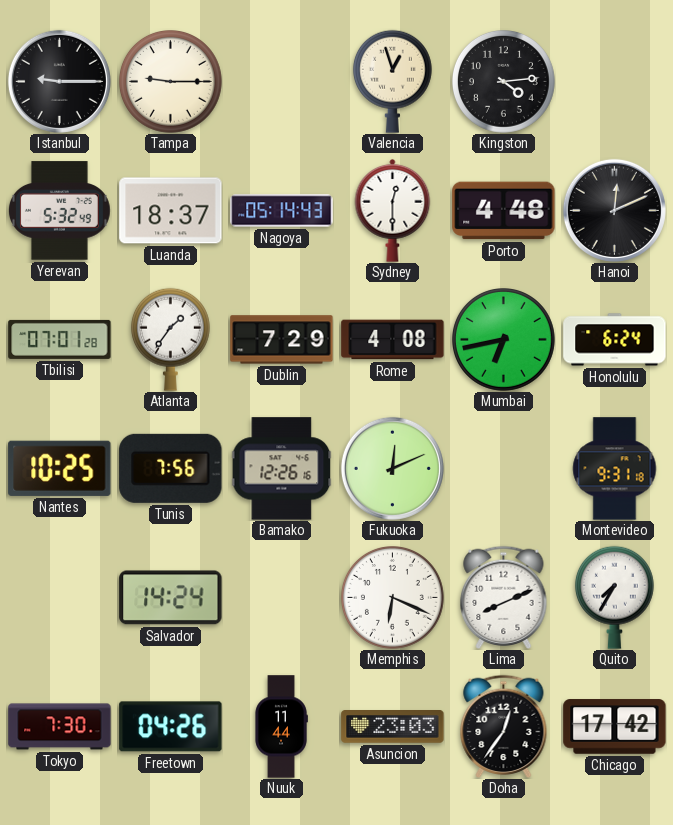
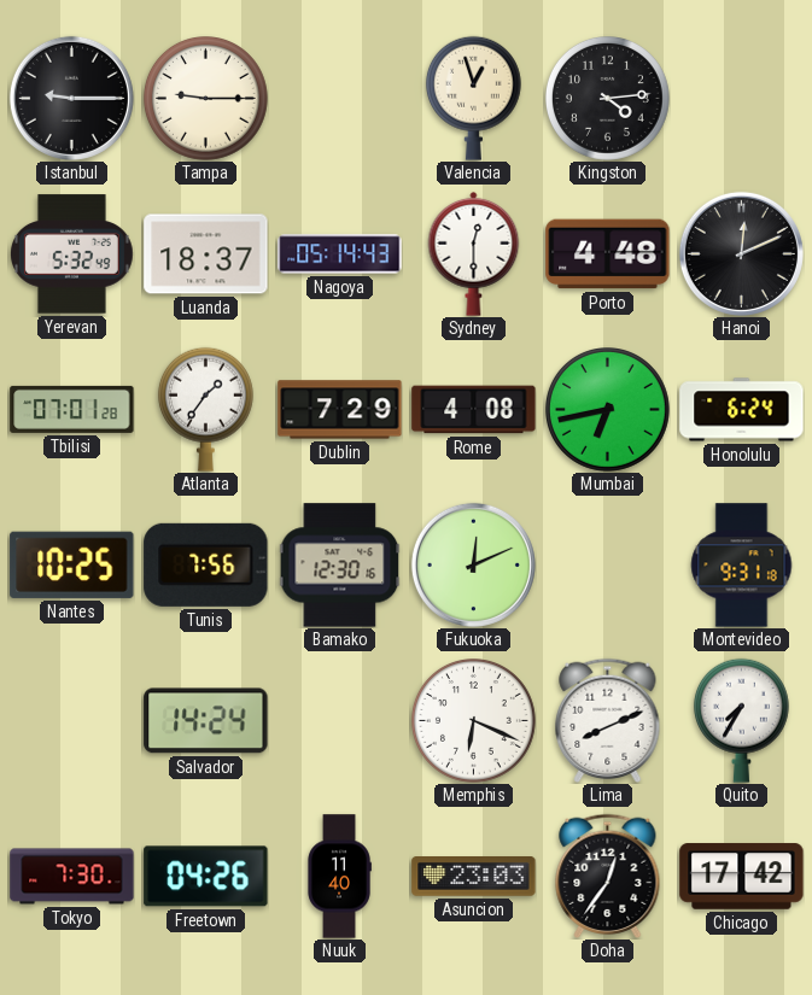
Bamako: 12:26 -> 12:30 (340, 566)
Nuuk: 11:44 -> 11:40 (339, 877)
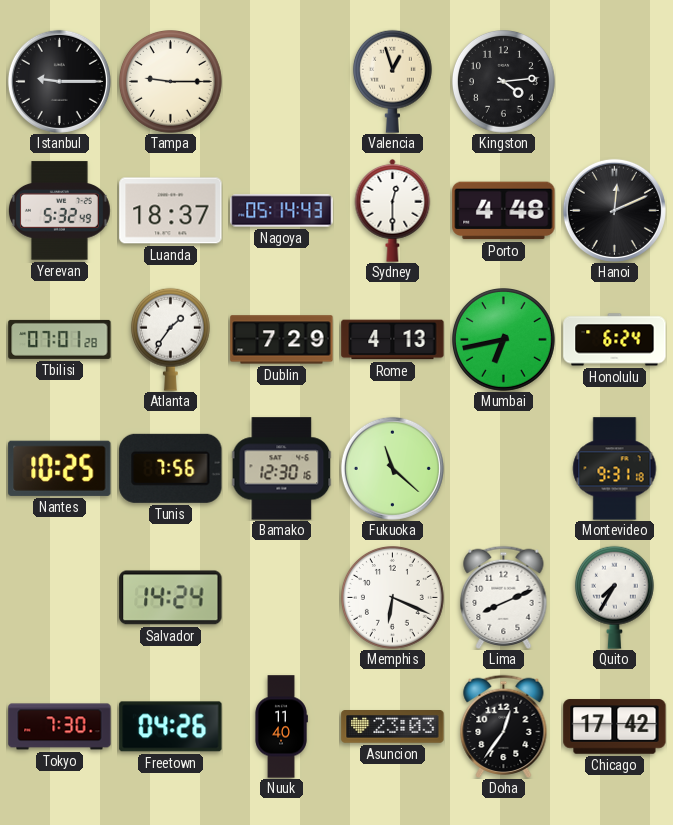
Rome: 4:08 -> 4:13 (393, 340)
Fukuoka: 12:11 -> 11:22 (392, 468)
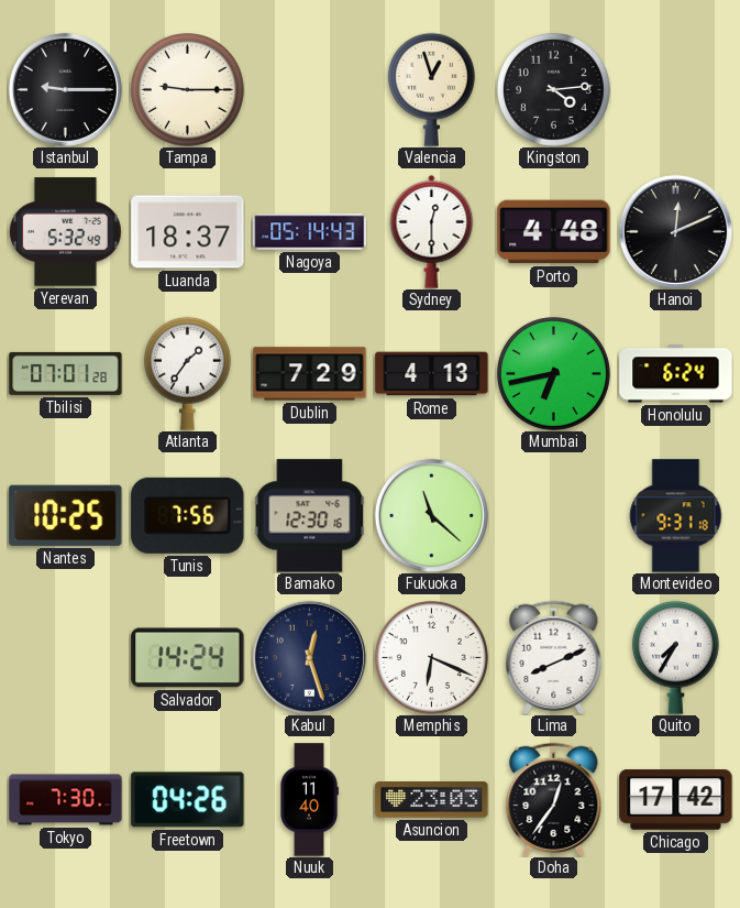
Kabul: none -> 12:27 (309, 657)
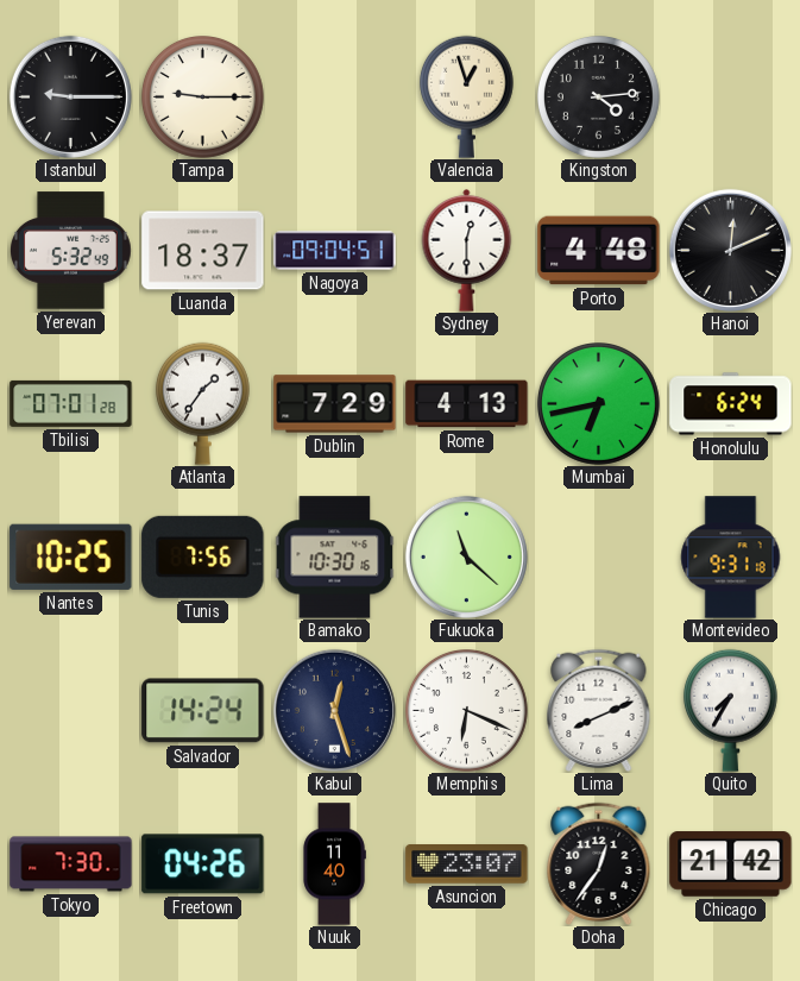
Nagoya: 05:14 -> 09:04 (335, 251)
Bamako: 12:30 -> 10:30 (335, 558)
Asuncion: 23:03 -> 23:07 (467, 864)
Chicago: 17:42 -> 21:42 (731, 864)
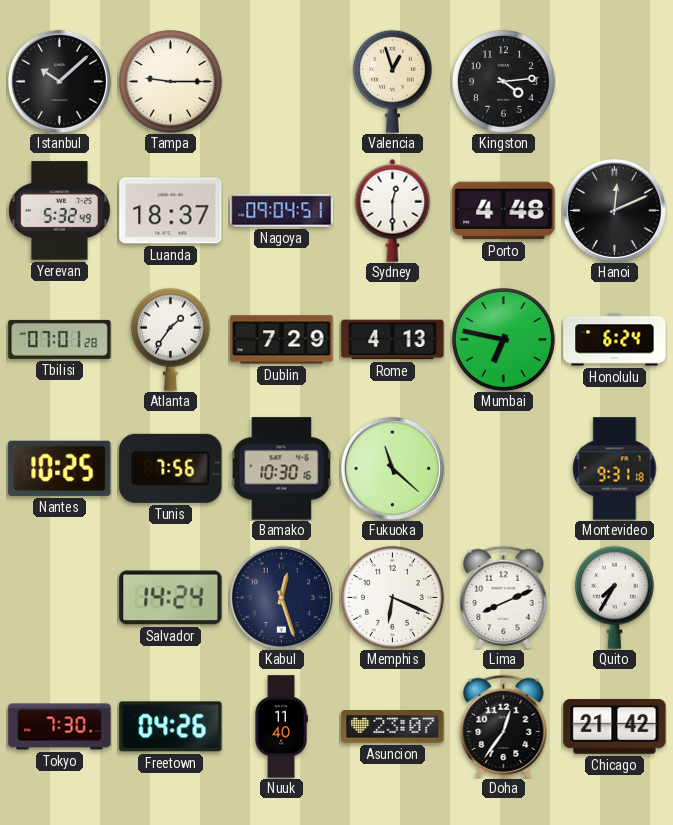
Istanbul: 9:15 -> 10:08 (59, 81)
Mumbai: 6:43 -> 6:47 (504, 340)
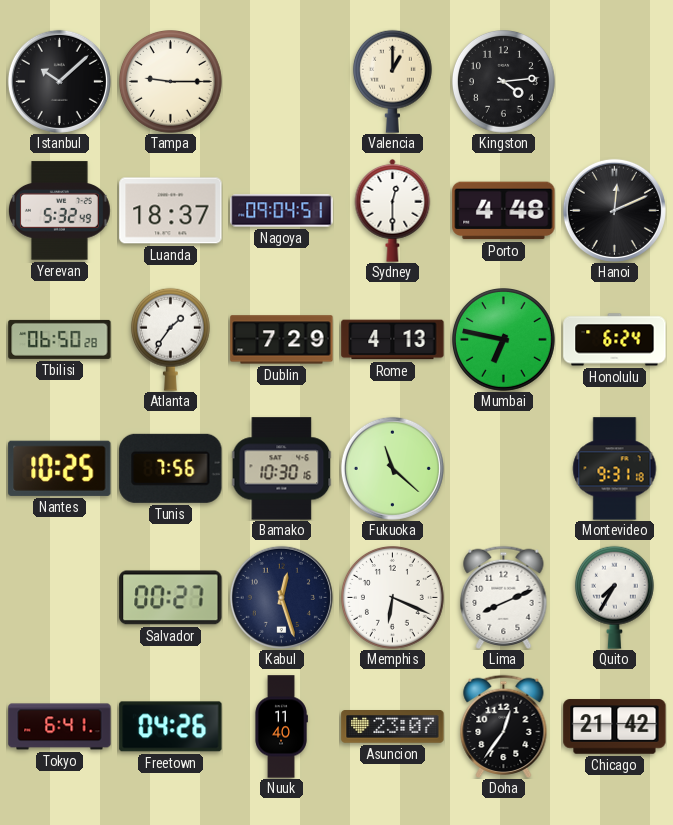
Valencia: 12:57 -> 1:00 (392, 81)
Tbilisi: 07:01 -> 06:50 (60, 339)
Salvador: 14:24 -> 00:27 (171, 598)
Tokyo: 7:30 -> 6:41 (60, 727)
